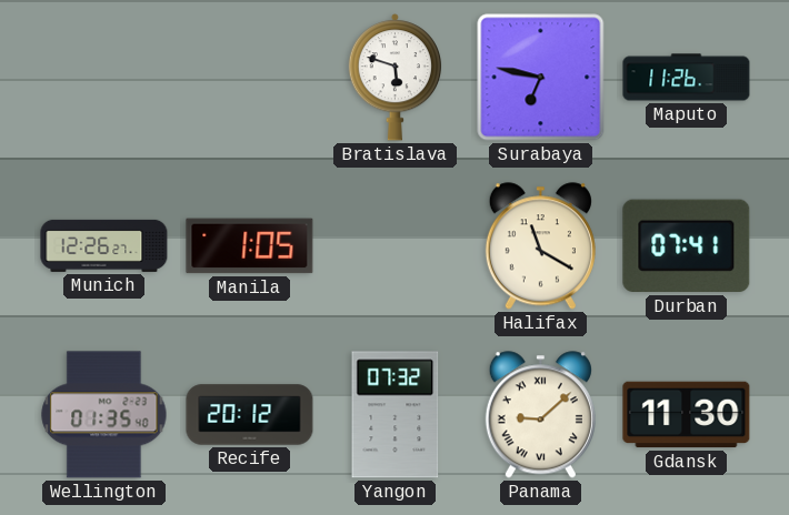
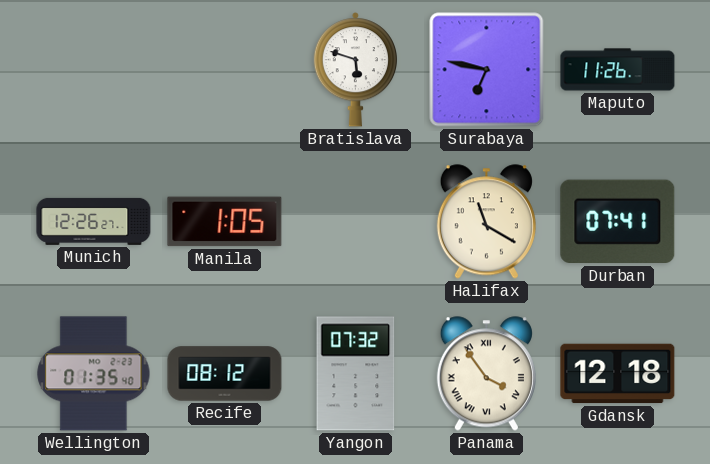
Recife: 20:12 -> 08:12 (225, 374)
Panama: 9:08 -> 3:54 (486, 374)
Gdansk: 11:30 -> 12:18 (618, 374)
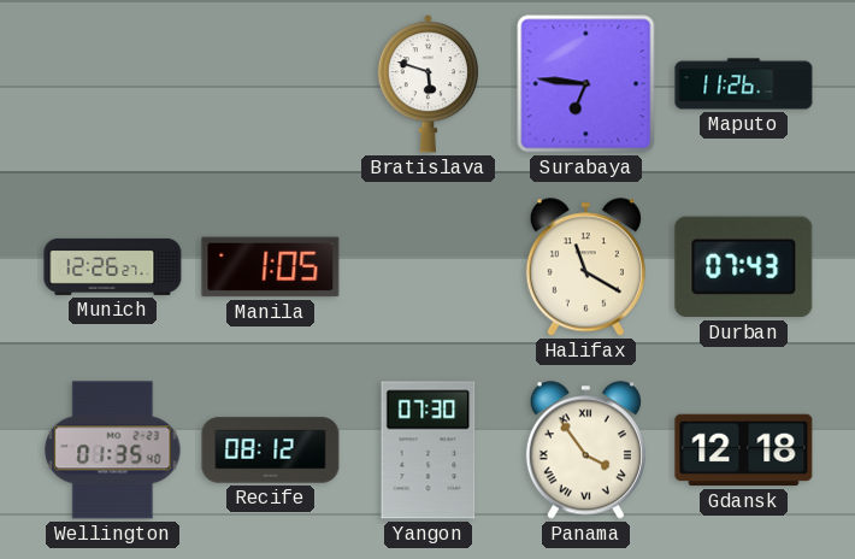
Surabaya: 6:47 -> 6:46 (586, 84)
Durban: 07:41 -> 07:43 (744, 267)
Yangon: 07:32 -> 07:30 (429, 451)
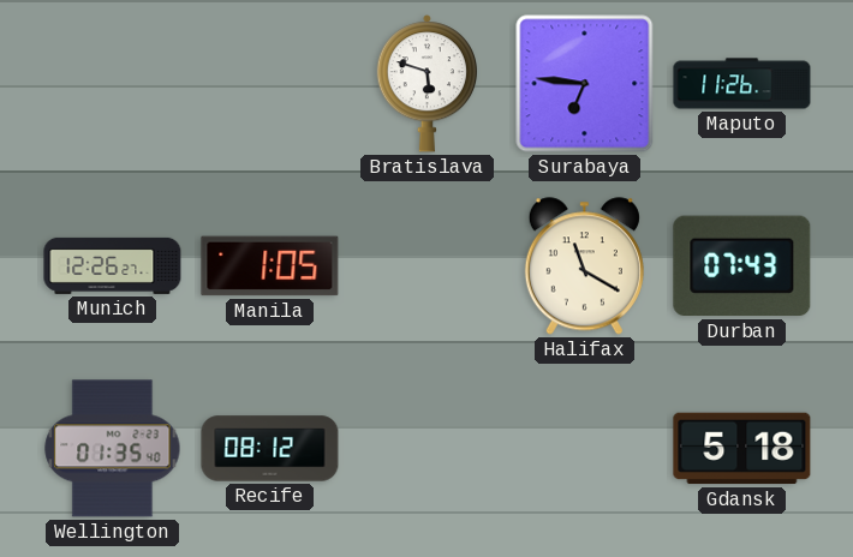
Yangon: 07:30 -> none (429, 451)
Panama: 3:54 -> none (585, 451)
Gdansk: 12:18 -> 5:18 (742, 449)
